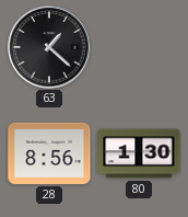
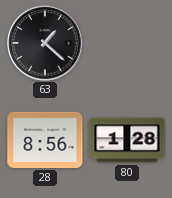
80: 1:30 -> 1:28 (127, 140)
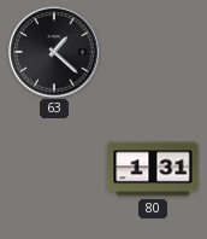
28: 8:56 -> none (45, 140)
80: 1:28 -> 1:31 (153, 169)
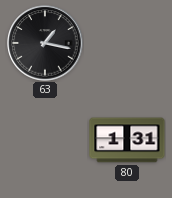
63: 1:22 -> 1:17 (45, 43)
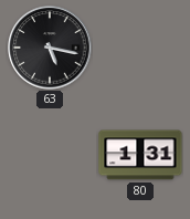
63: 1:17 -> 5:17 (50, 48)
